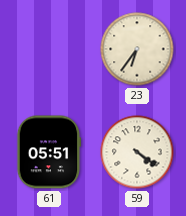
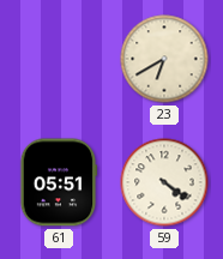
23: 6:36 -> 6:40 (164, 59)
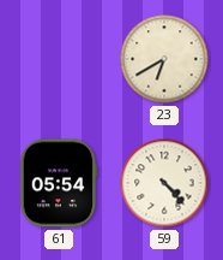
61: 05:51 -> 05:54 (59, 183)
59: 4:21 -> 4:23 (164, 183)
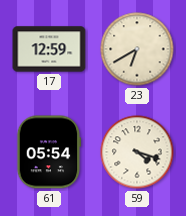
17: none -> 12:59 (49, 49)
59: 4:23 -> 4:18 (137, 152)
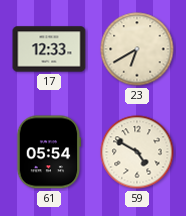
17: 12:59 -> 12:33 (49, 49)
59: 4:18 -> 4:50 (137, 152)
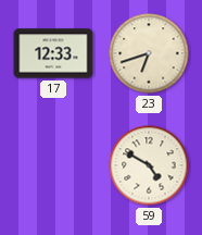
23: 6:40 -> 6:42 (149, 53)
61: 05:54 -> none (49, 152)
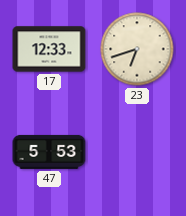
47: none -> 5:53 (49, 152)
59: 4:50 -> none (149, 165)
